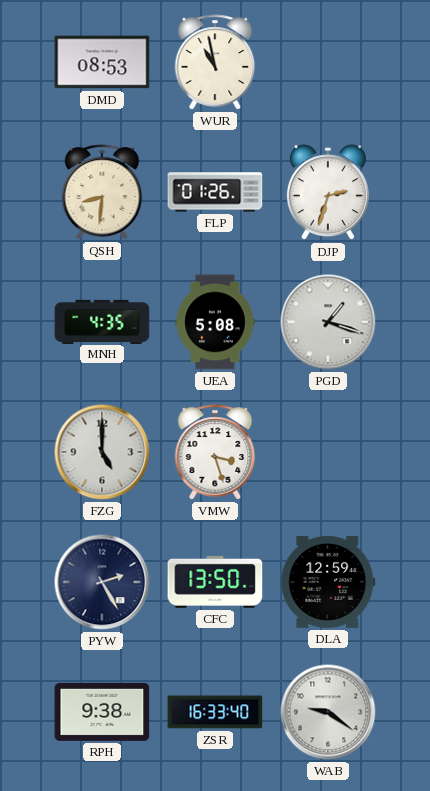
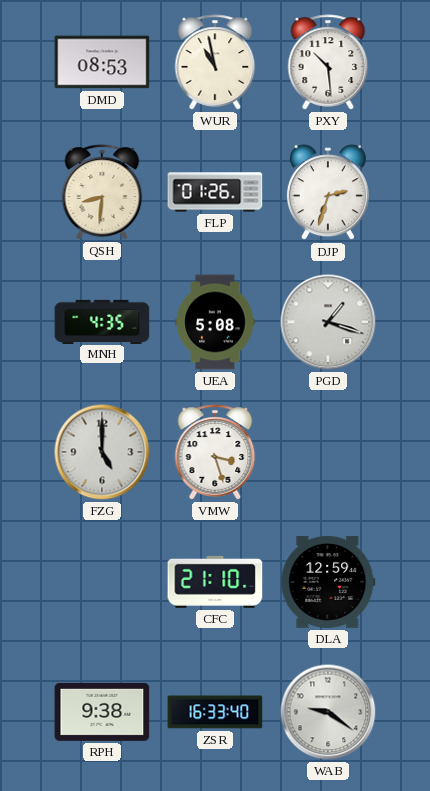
PXY: none -> 10:29 (328, 62)
PYW: 2:25 -> none (102, 582)
CFC: 13:50 -> 21:10 (215, 582)
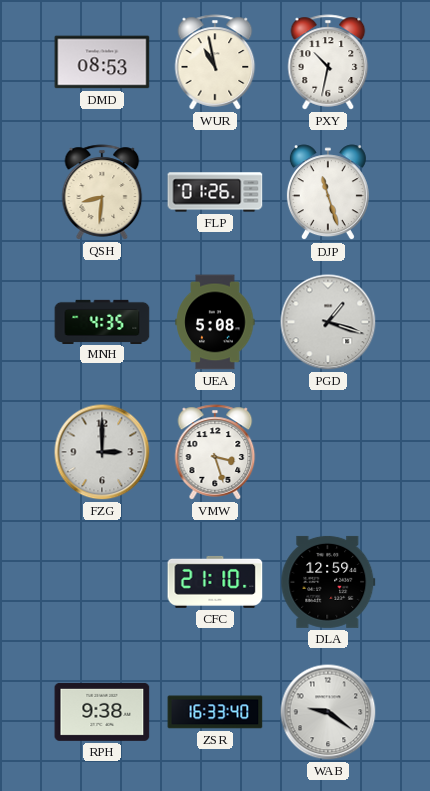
PXY: 10:29 -> 10:32 (328, 62)
DJP: 2:33 -> 11:27 (328, 193)
FZG: 5:00 -> 3:00 (102, 452)
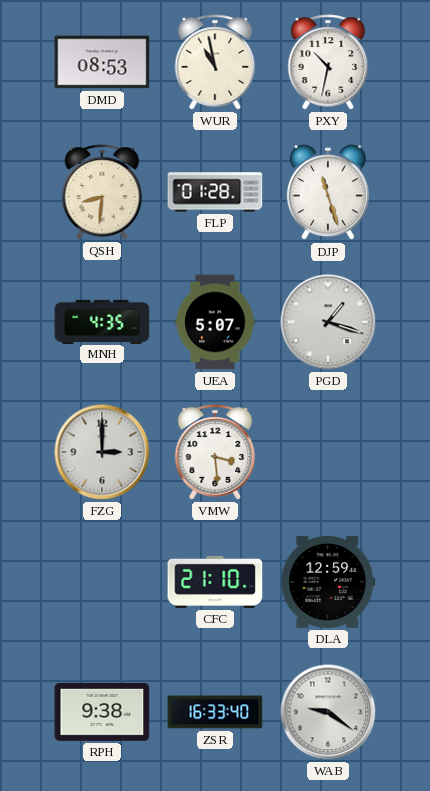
FLP: 01:26 -> 01:28 (215, 192)
UEA: 5:08 -> 5:07 (215, 322)
VMW: 3:27 -> 3:29 (215, 452)
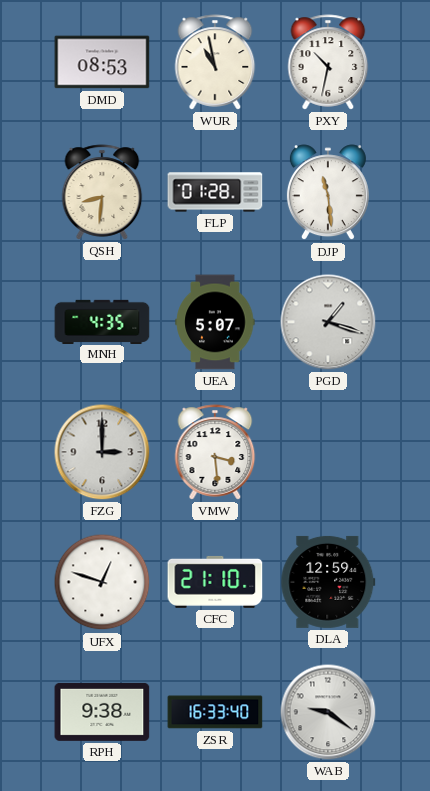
DJP: 11:27 -> 11:29 (328, 193)
UFX: none -> 12:48 (102, 582)
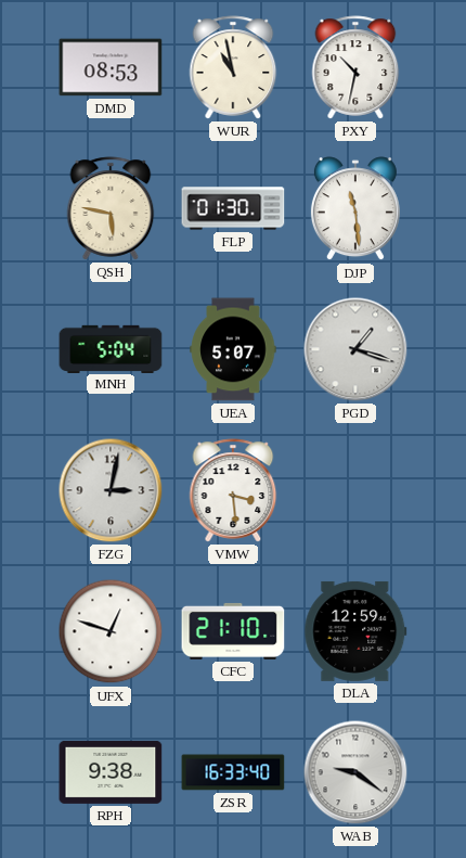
QSH: 8:31 -> 5:47 (111, 208)
FLP: 01:28 -> 01:30 (233, 208)
MNH: 4:35 -> 5:04 (111, 348)
FZG: 3:00 -> 3:02 (111, 490)
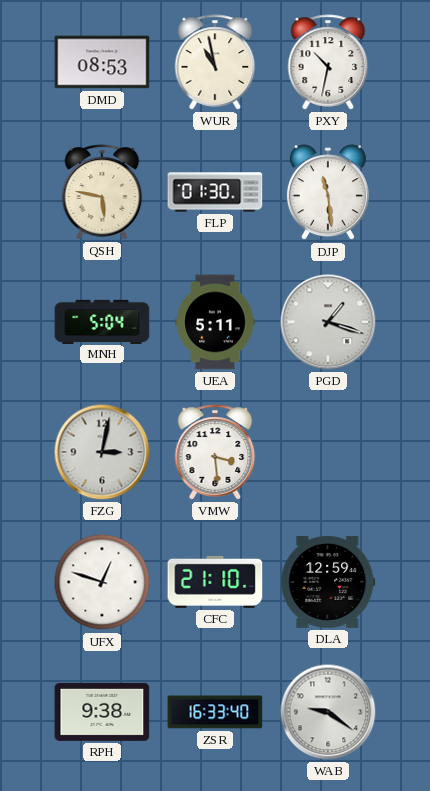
UEA: 5:07 -> 5:11 (215, 322)
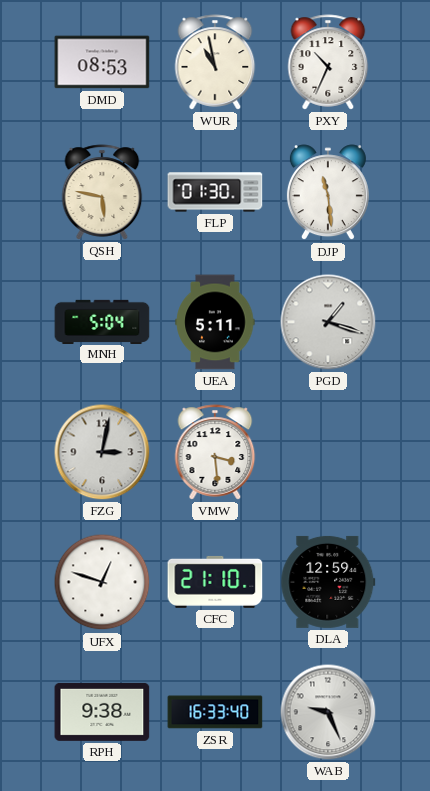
PXY: 10:32 -> 10:34 (328, 62)
WAB: 9:21 -> 9:26 (328, 712)
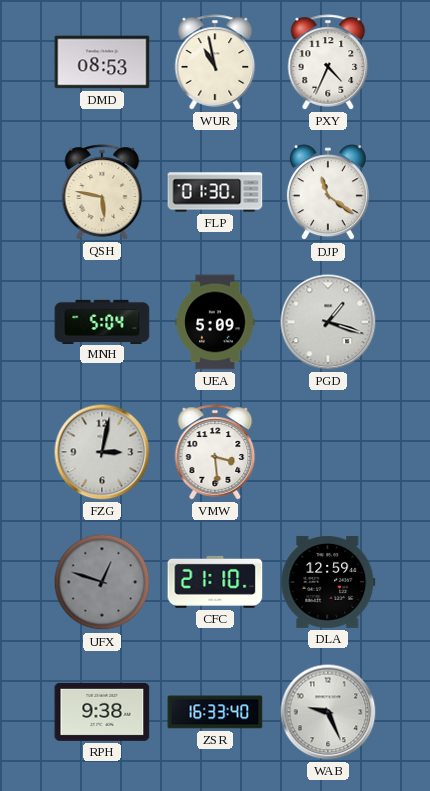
PXY: 10:34 -> 4:34 (328, 62)
DJP: 11:29 -> 11:21 (328, 193)
UEA: 5:11 -> 5:09 (215, 322)
UFX dial: white -> grey (102, 582)
